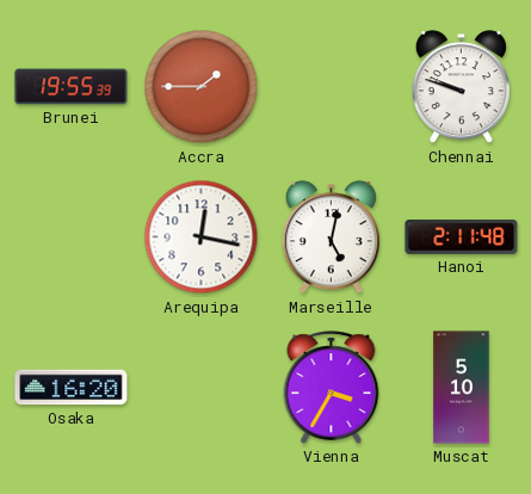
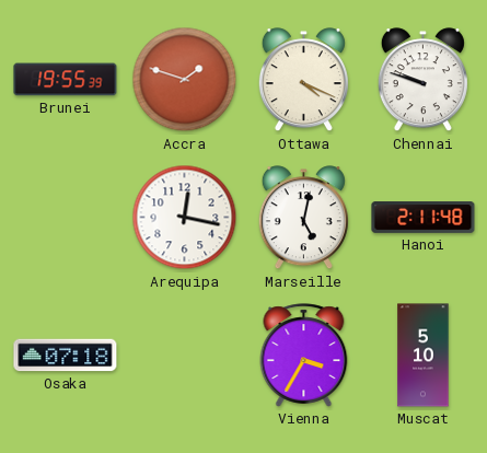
Accra: 1:45 -> 1:48 (185, 80)
Ottawa: none -> 4:19 (303, 80)
Osaka: 16:20 -> 07:18 (66, 356)
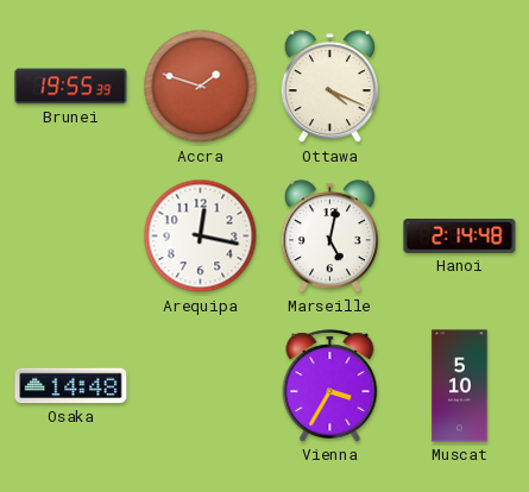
Chennai: 9:48 -> none (422, 80)
Hanoi: 2:11 -> 2:14 (460, 236)
Osaka: 07:18 -> 14:48 (71, 386)
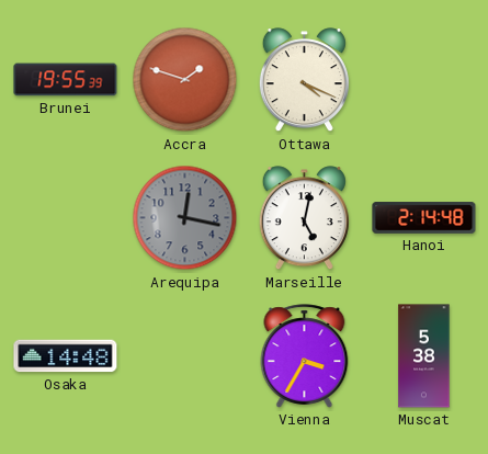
Arequipa dial: white -> grey (185, 218)
Muscat: 5:10 -> 5:38 (424, 356)
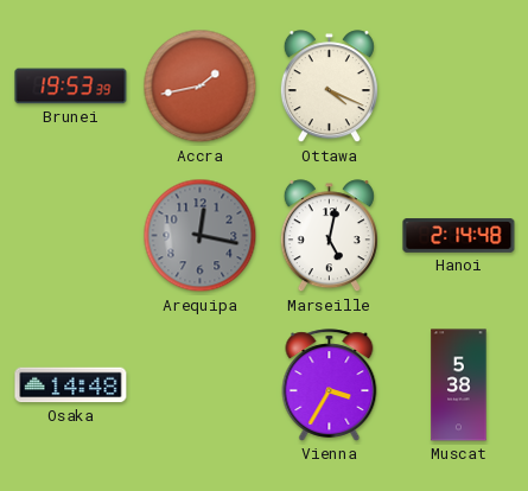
Brunei: 19:55 -> 19:53 (71, 87)
Accra: 1:48 -> 1:43 (201, 87)
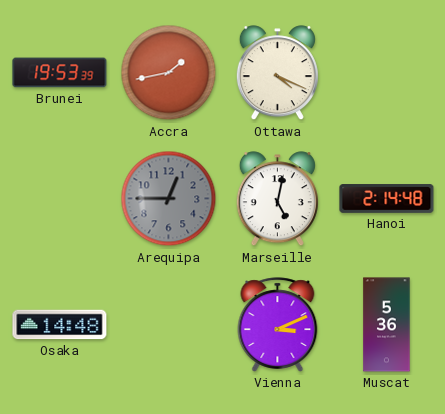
Arequipa: 12:17 -> 12:45 (169, 199)
Vienna: 3:35 -> 3:11 (278, 325)
Muscat: 5:38 -> 5:36 (387, 325)
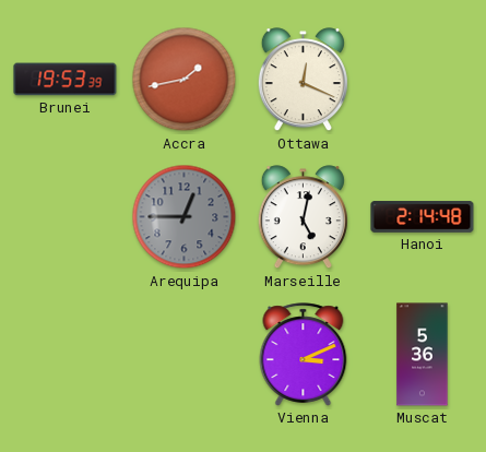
Ottawa: 4:19 -> 12:19 (303, 80)
Osaka: 14:48 -> none (60, 325)
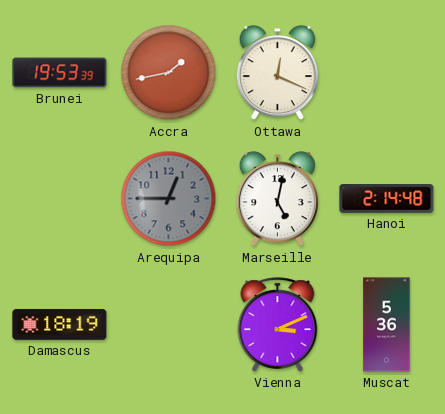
Damascus: none -> 18:19 (60, 325)
